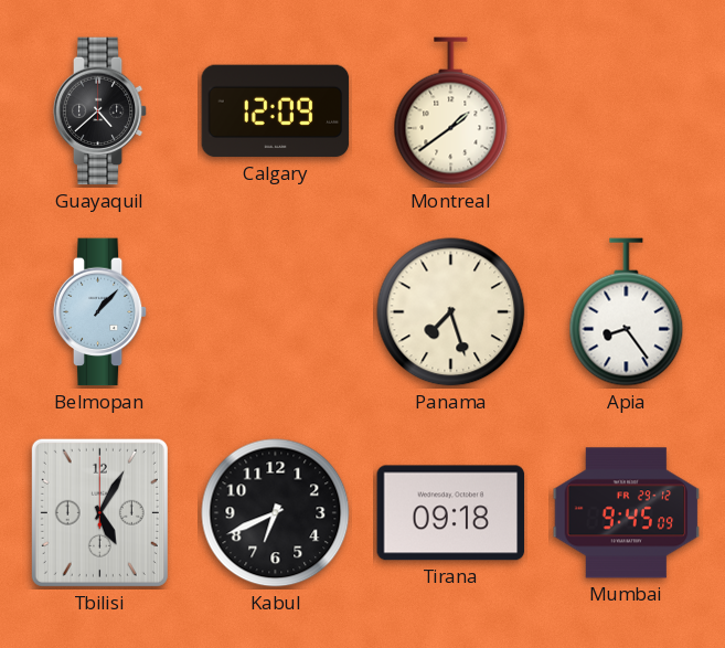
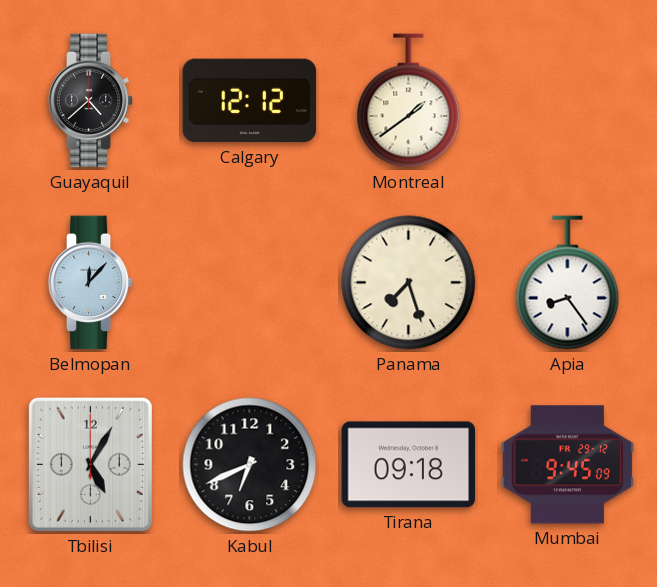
Calgary: 12:09 -> 12:12 (250, 101)
Belmopan: 1:07 -> 12:07 (91, 283)
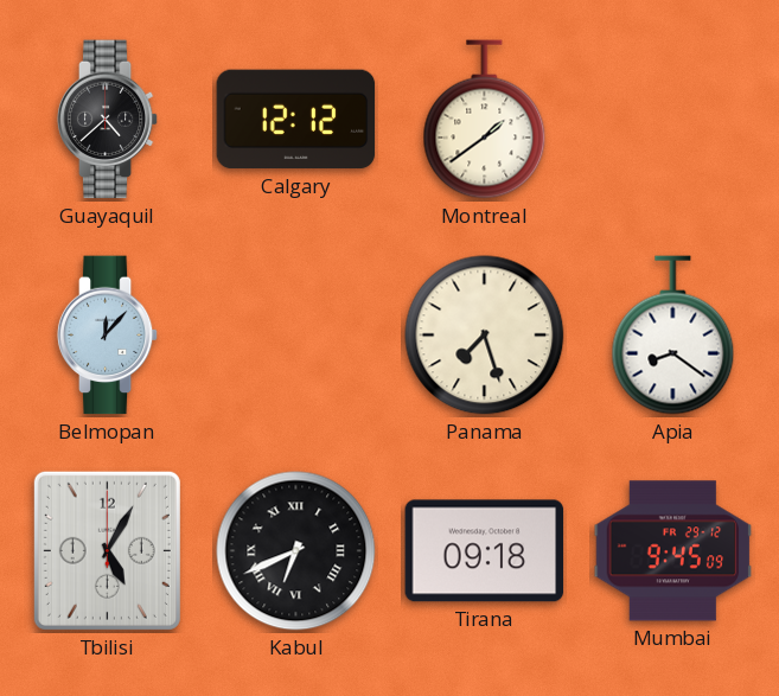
Apia: 8:24 -> 8:21 (673, 336)
Kabul numerals: Arabic -> Roman (296, 551)
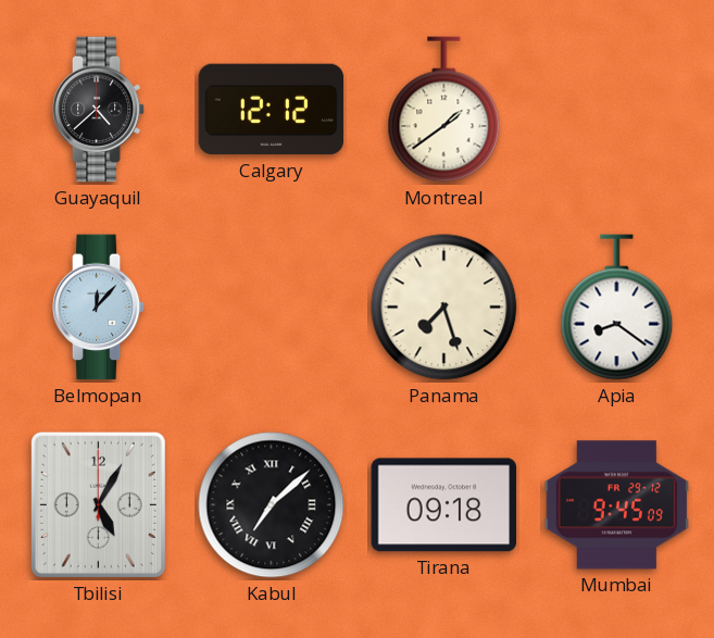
Kabul: 6:41 -> 7:08 (272, 505)
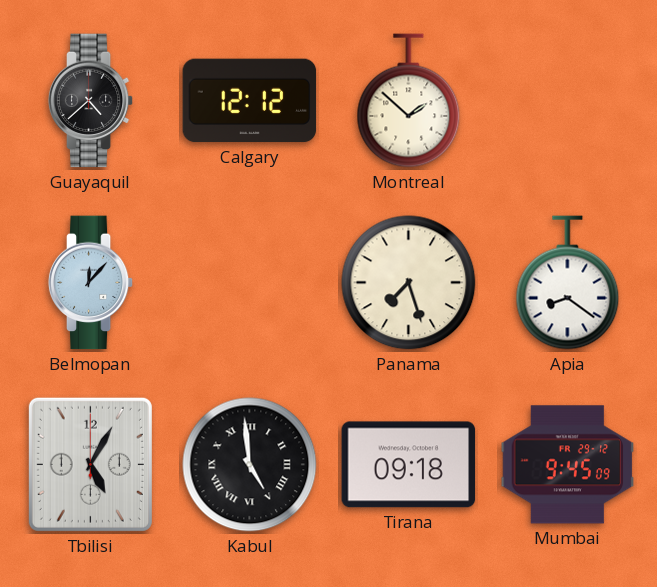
Montreal: 1:39 -> 1:52 (409, 101)
Kabul: 7:08 -> 4:59 (250, 465)
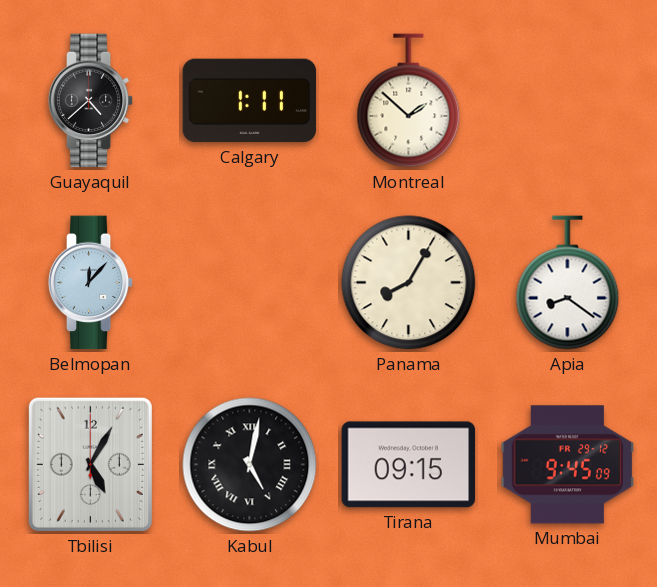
Calgary: 12:12 -> 1:11 (250, 101)
Panama: 7:27 -> 8:05 (409, 283)
Kabul: 4:59 -> 5:02 (250, 465)
Tirana: 09:18 -> 09:15 (409, 465)
